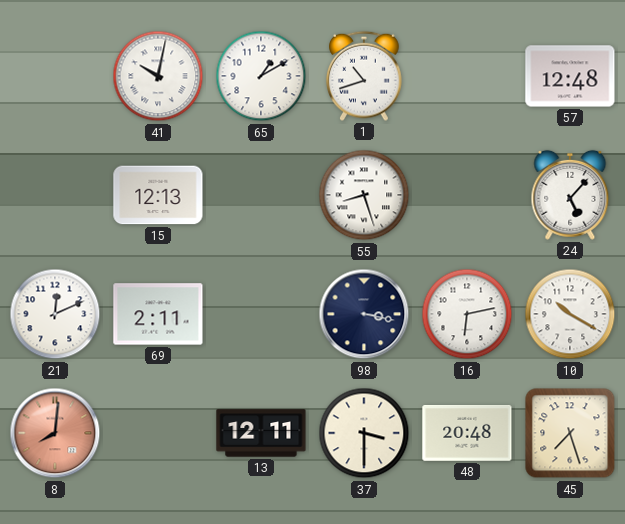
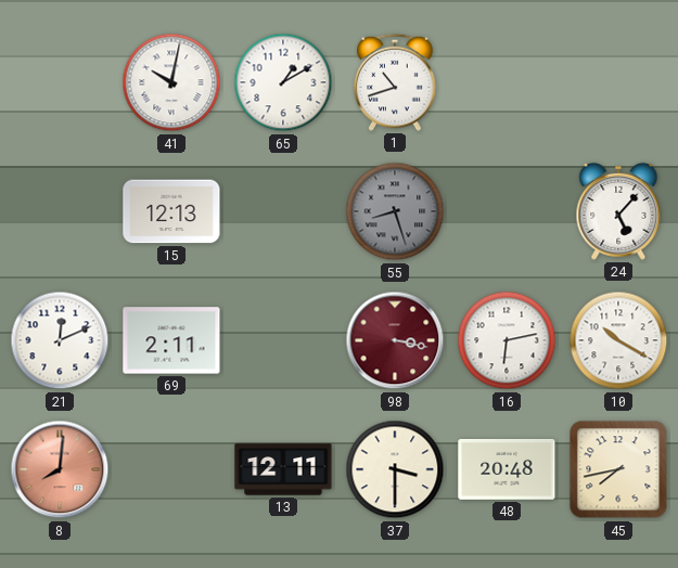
57: 12:48 -> none (570, 76)
55 dial: white -> grey (395, 211)
98 dial: navy -> burgundy (395, 340)
45: 7:27 -> 7:43 (618, 469)
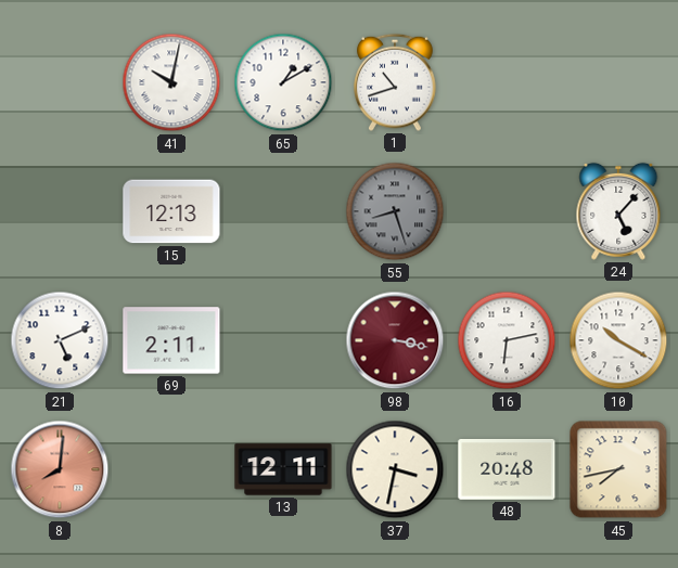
21: 12:11 -> 5:11 (60, 340)
37: 3:30 -> 3:32 (395, 469)
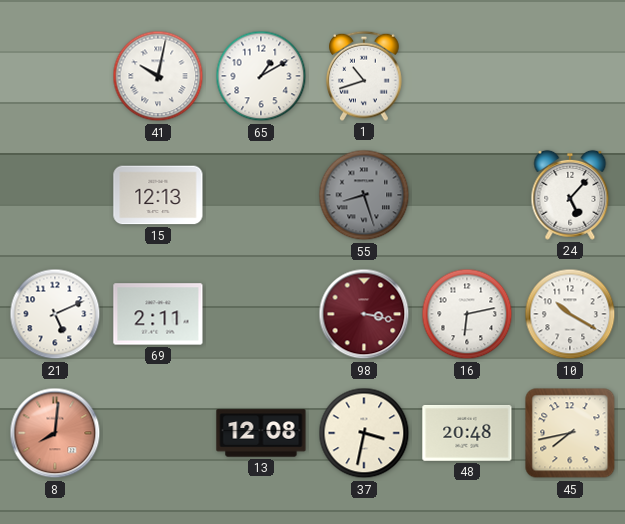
13: 12:11 -> 12:08 (261, 433)
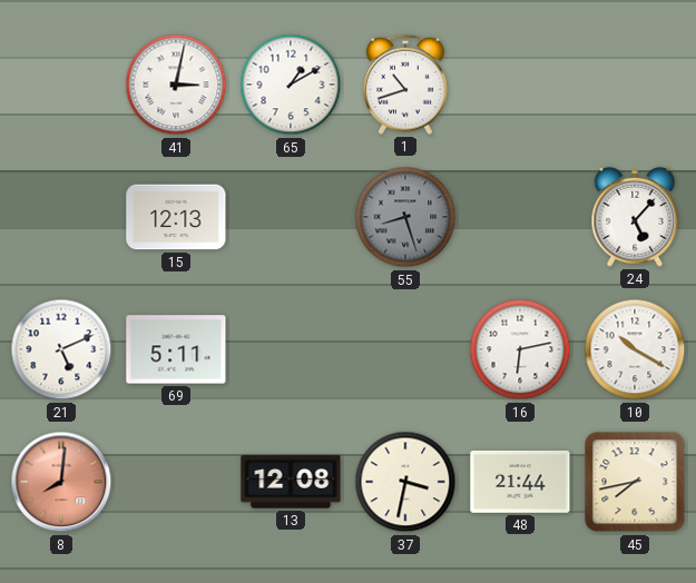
41: 10:02 -> 3:02 (176, 85)
69: 2:11 -> 5:11 (176, 349)
98: 3:17 -> none (364, 314)
48: 20:48 -> 21:44 (520, 482)
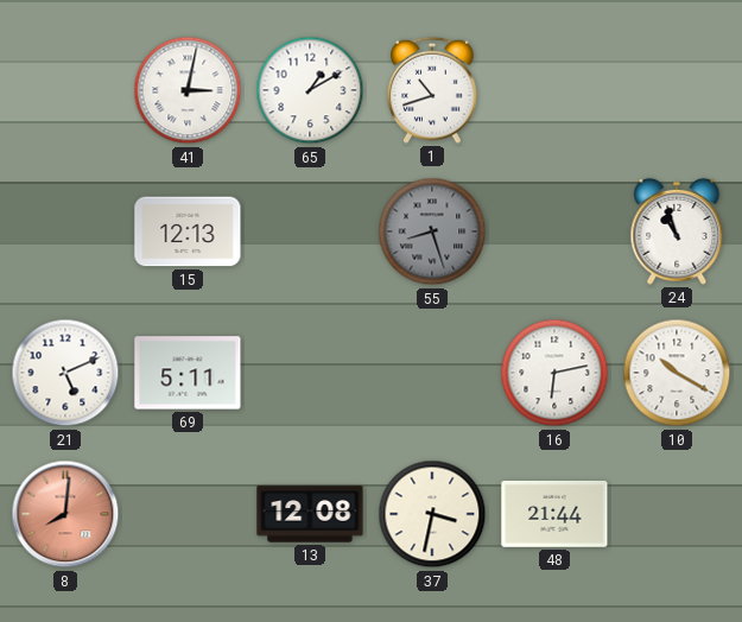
24: 5:07 -> 10:57 (677, 231)
45: 7:43 -> none (635, 482)
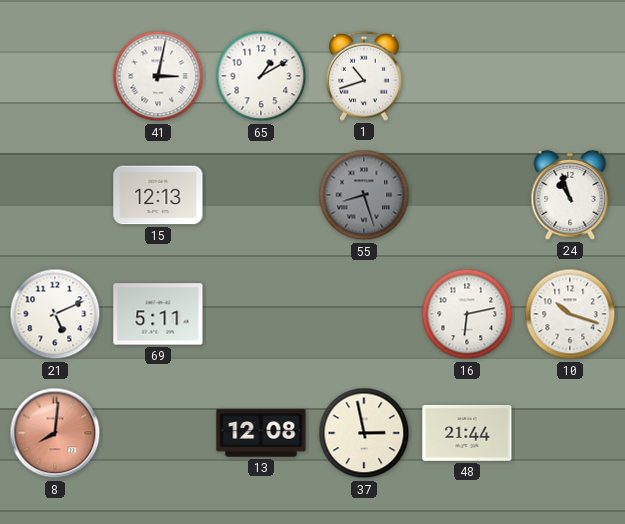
10: 10:20 -> 10:18 (570, 314)
37: 3:32 -> 2:58 (364, 433)
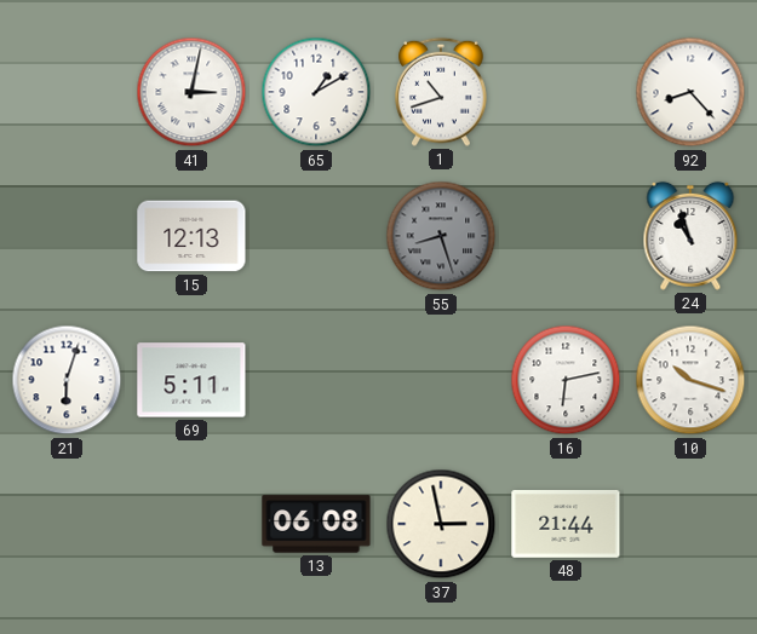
92: none -> 8:23 (690, 92)
21: 5:11 -> 6:03 (67, 380)
8: 8:01 -> none (55, 433)
13: 12:08 -> 06:08 (316, 524)
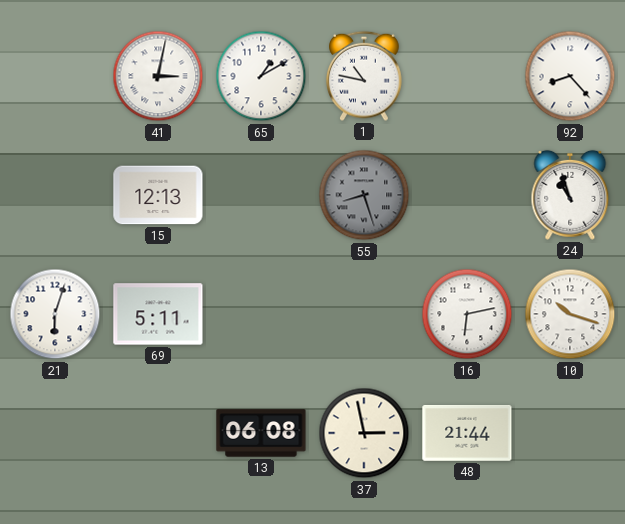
1: 10:42 -> 10:47 (365, 76)
